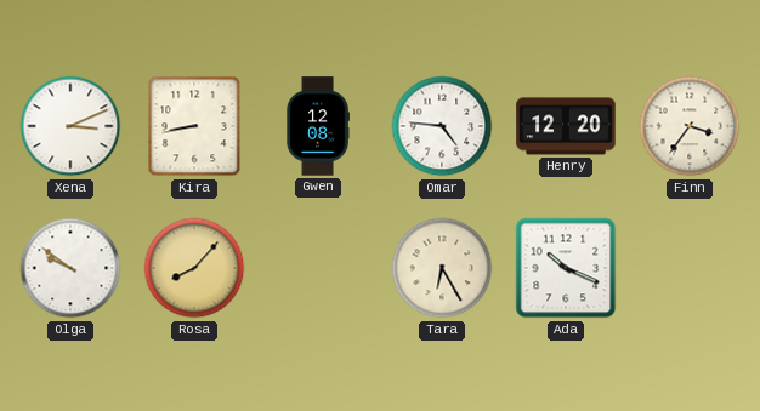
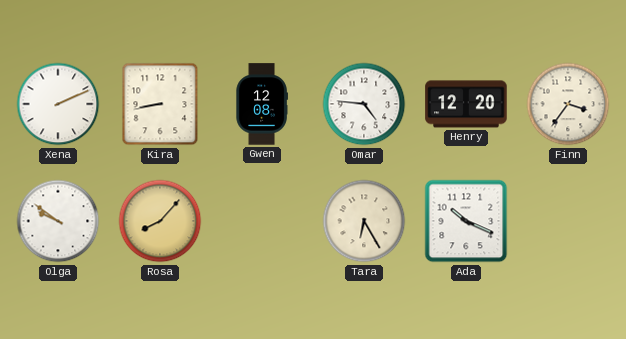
Xena: 3:11 -> 2:11 (58, 104)
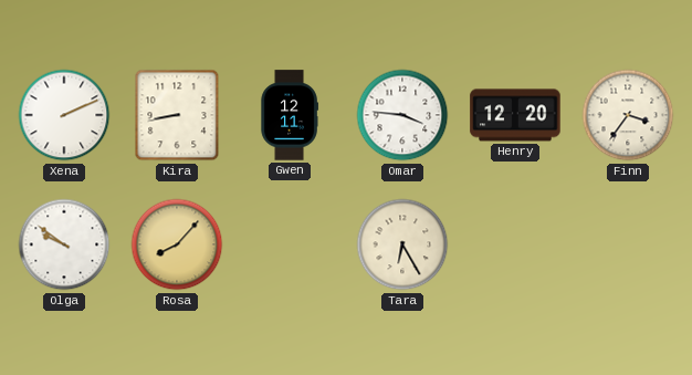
Gwen: 12:08 -> 12:11 (290, 115)
Omar: 4:46 -> 3:46 (402, 115)
Ada: 10:19 -> none (466, 221)
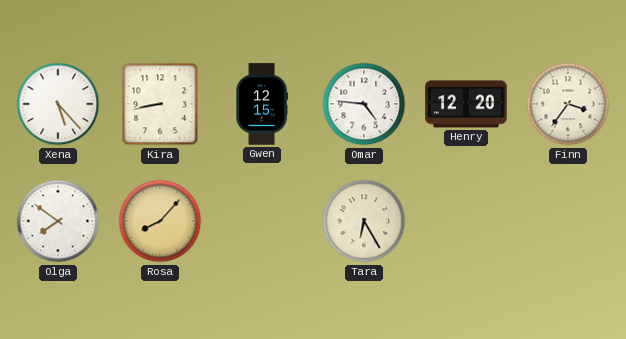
Xena: 2:11 -> 5:23 (58, 104)
Gwen: 12:11 -> 12:15 (262, 104)
Omar: 3:46 -> 4:46 (364, 104)
Olga: 9:51 -> 7:51 (58, 221)
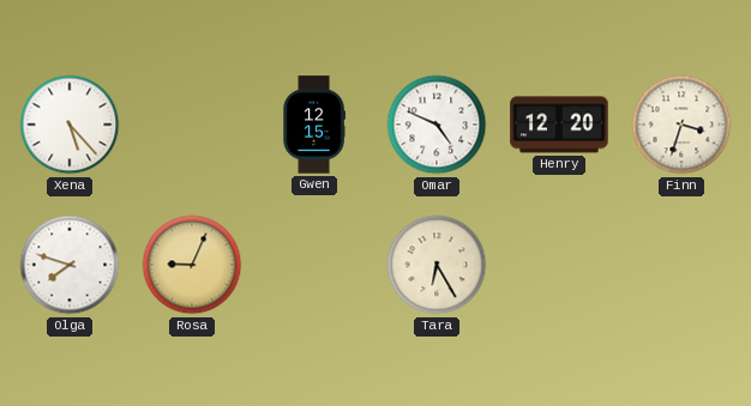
Kira: 8:43 -> none (160, 104)
Omar: 4:46 -> 4:49 (437, 125)
Finn: 3:36 -> 3:33 (681, 125)
Olga: 7:51 -> 7:48 (70, 265)
Rosa: 8:07 -> 9:04 (192, 265)
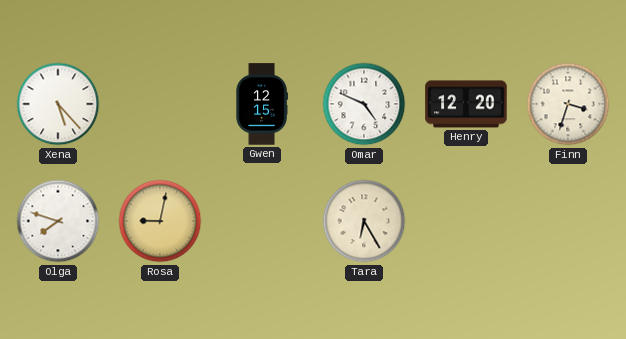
Rosa: 9:04 -> 9:02 (160, 221)
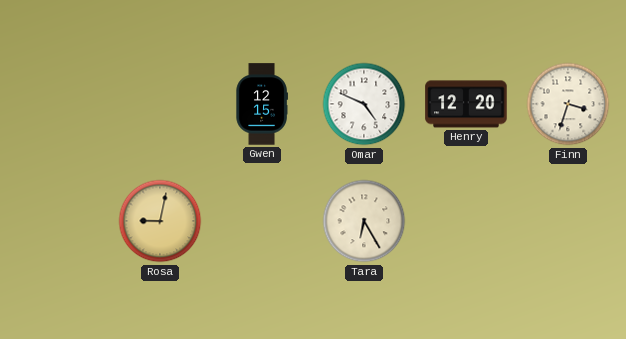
Xena: 5:23 -> none (58, 104)
Olga: 7:48 -> none (58, 221)
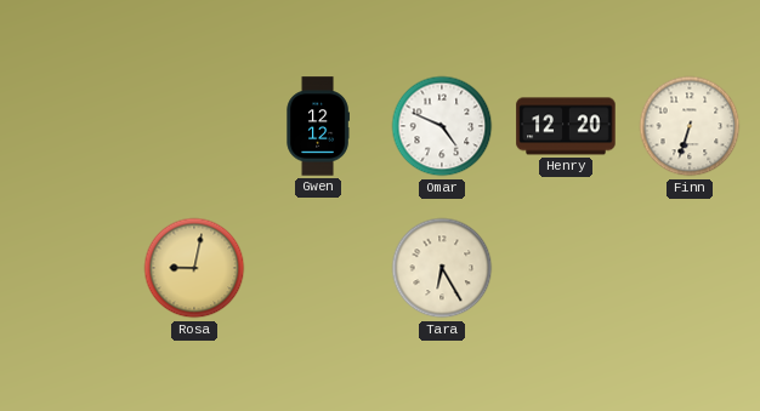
Gwen: 12:15 -> 12:12 (318, 126)
Finn: 3:33 -> 6:33 (690, 126)
